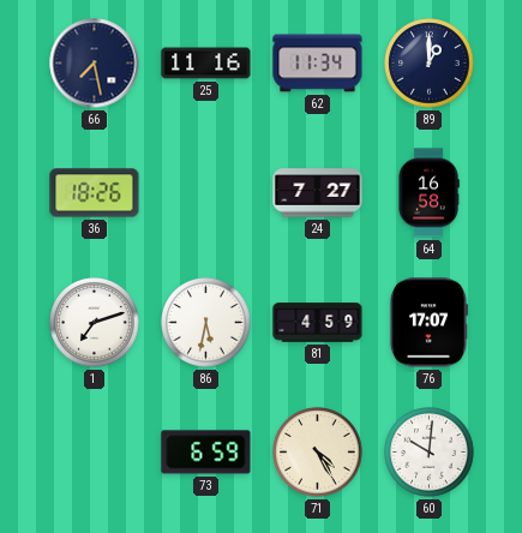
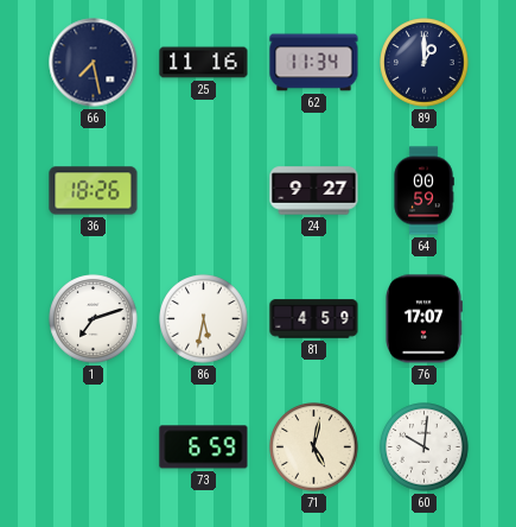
24: 7:27 -> 9:27 (314, 191)
64: 16:58 -> 00:59 (423, 191)
71: 4:25 -> 5:02 (314, 447)
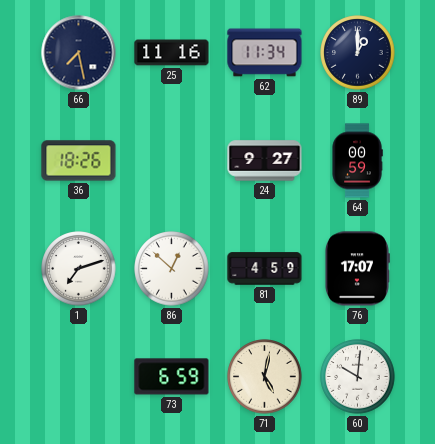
86: 5:32 -> 12:52 (172, 269)
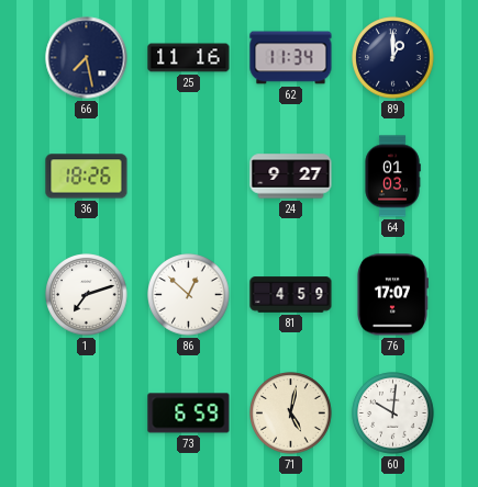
64: 00:59 -> 01:03 (392, 177)
